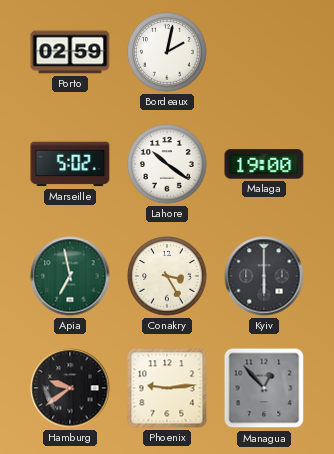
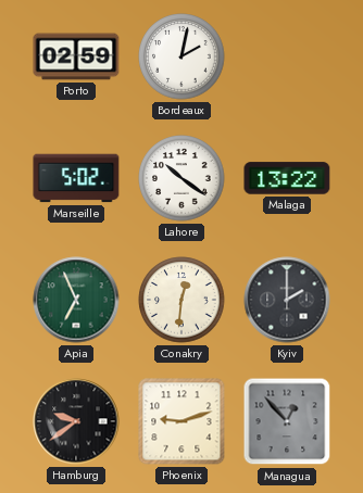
Malaga: 19:00 -> 13:22 (287, 178)
Apia: 6:58 -> 6:56 (76, 300)
Conakry: 3:25 -> 12:31 (181, 300)
Kyiv: 6:00 -> 2:00 (287, 300)
Phoenix: 9:14 -> 9:12 (181, 421)
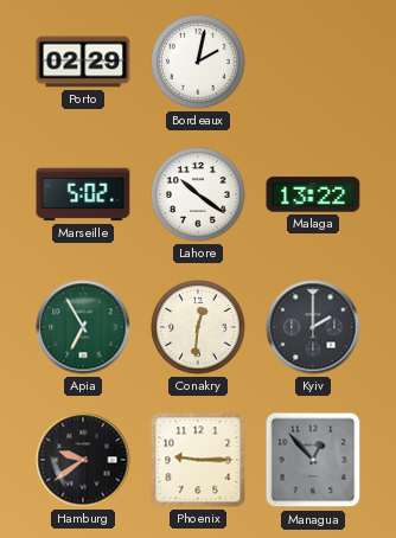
Porto: 02:59 -> 02:29 (83, 62)
Apia: 6:56 -> 6:55 (83, 327)
Phoenix: 9:12 -> 9:15 (198, 460)
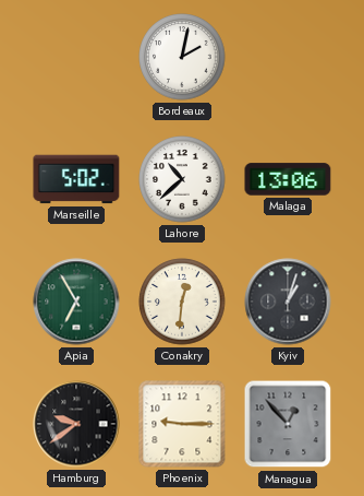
Porto: 02:29 -> none (83, 62)
Lahore: 10:21 -> 10:38 (182, 179)
Malaga: 13:22 -> 13:06 (288, 179)
Kyiv: 2:00 -> 1:03 (288, 302)
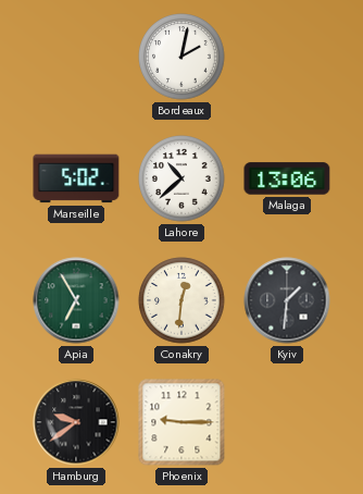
Kyiv: 1:03 -> 1:31 (287, 300)
Managua: 12:53 -> none (288, 424)
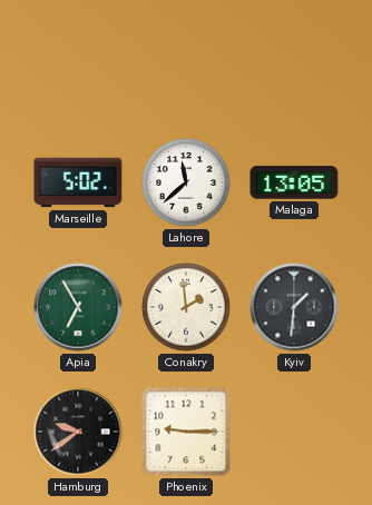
Bordeaux: 2:02 -> none (181, 57)
Lahore: 10:38 -> 11:38 (186, 182)
Malaga: 13:06 -> 13:05 (294, 182)
Conakry: 12:31 -> 1:59 (186, 307)
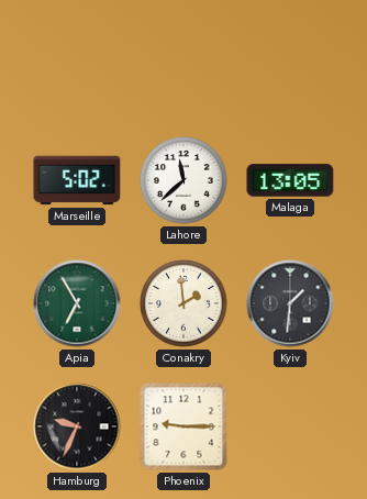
Hamburg: 9:39 -> 9:34 (77, 426)
